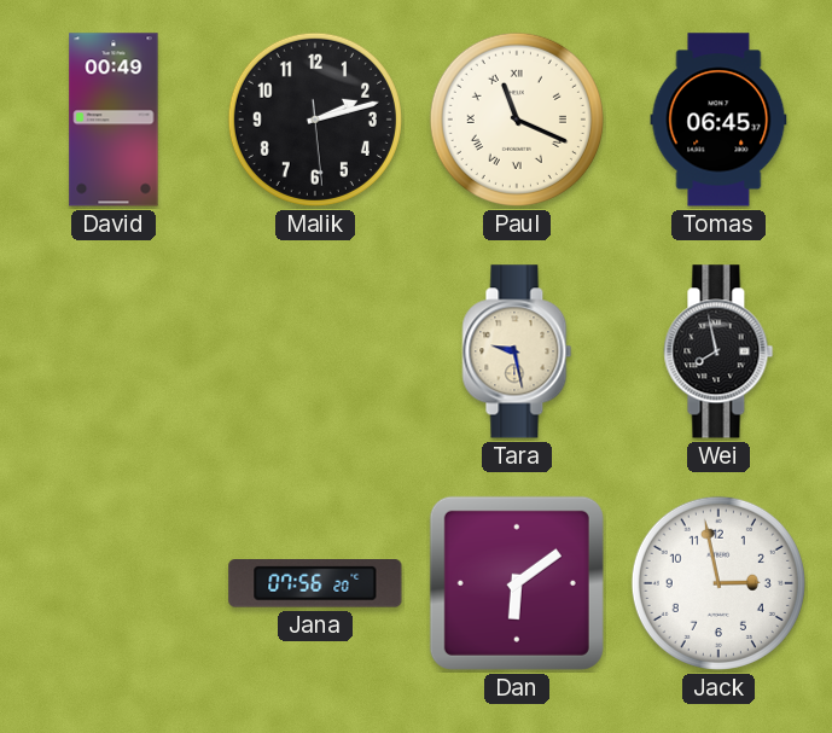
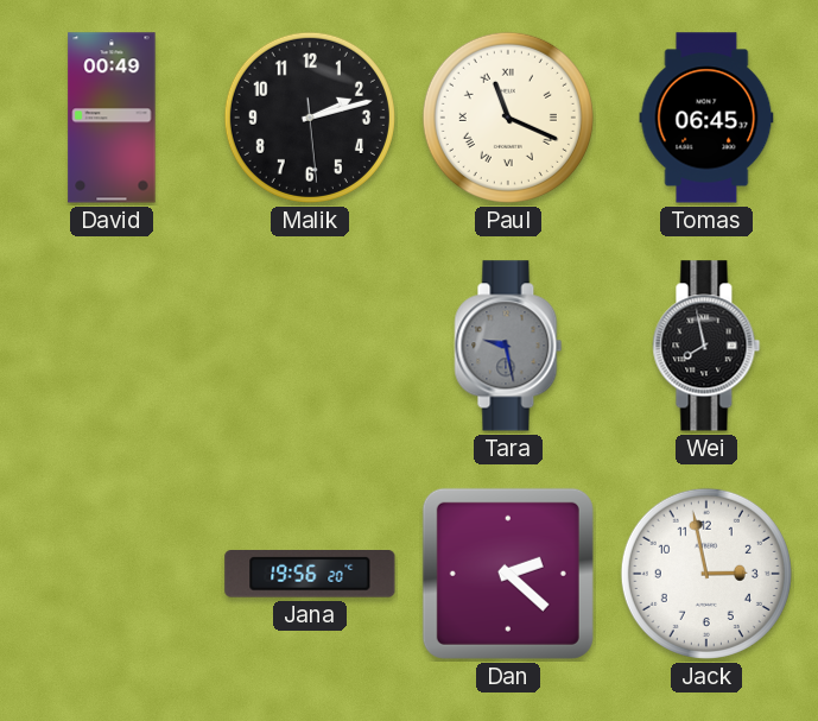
Tara dial: cream -> grey (508, 346)
Jana: 07:56 -> 19:56 (310, 575)
Dan: 6:09 -> 2:22 (508, 574)
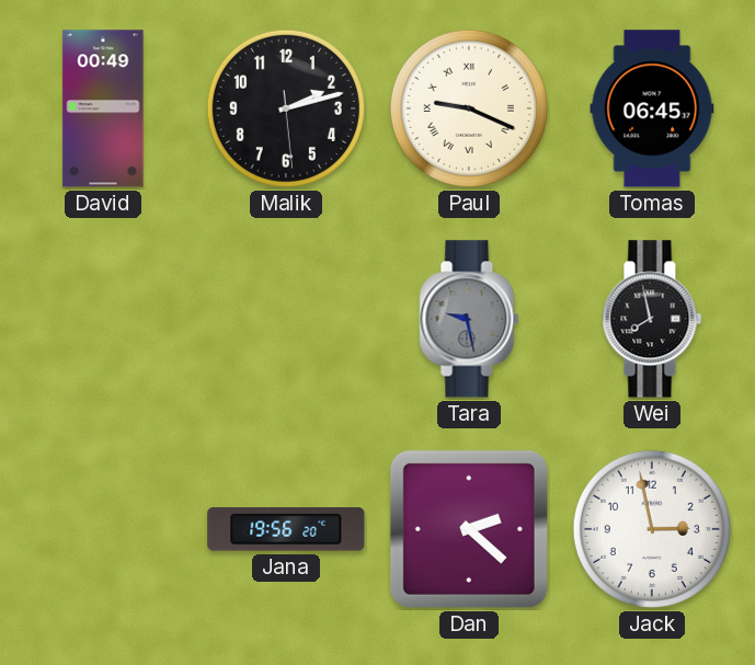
Paul: 11:19 -> 9:19 (469, 108)
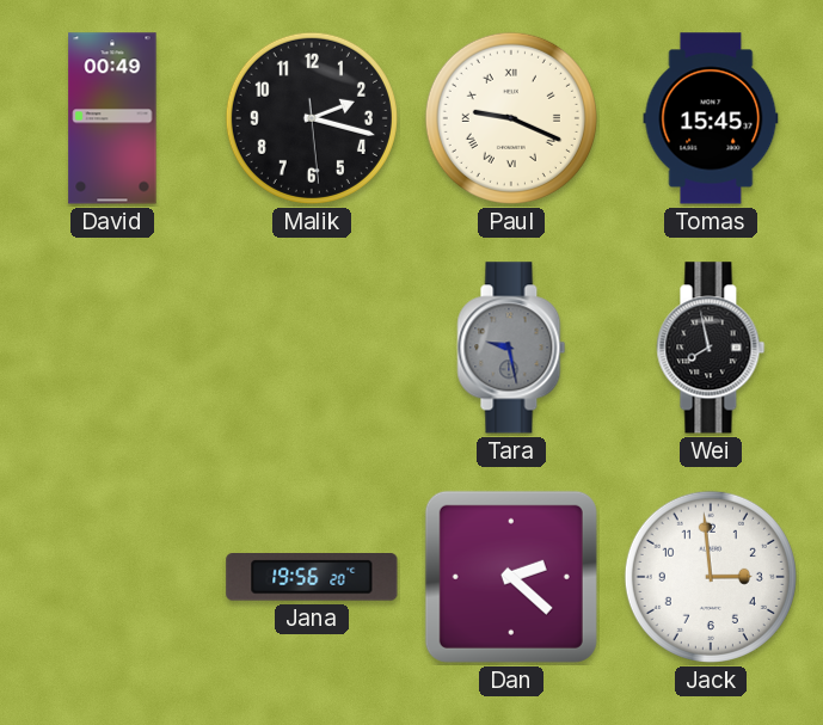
Malik: 2:12 -> 2:17 (312, 118)
Tomas: 06:45 -> 15:45 (711, 118)
Jack: 2:58 -> 2:59 (711, 577)
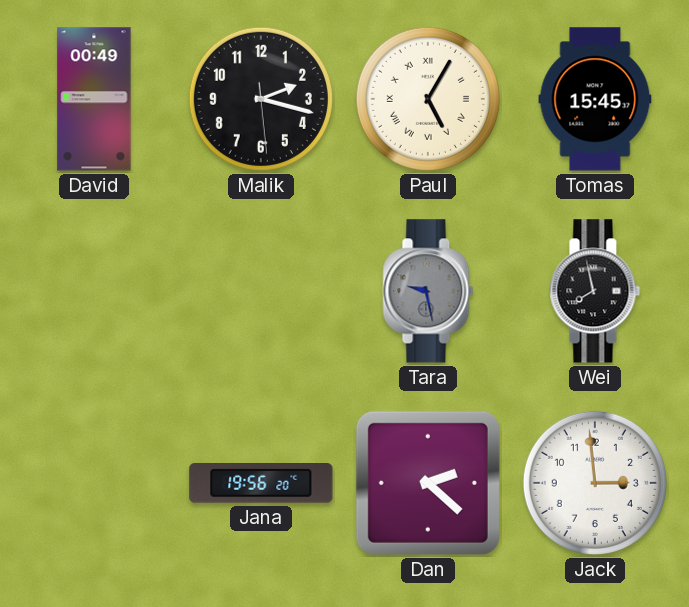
Paul: 9:19 -> 5:05 (428, 99)
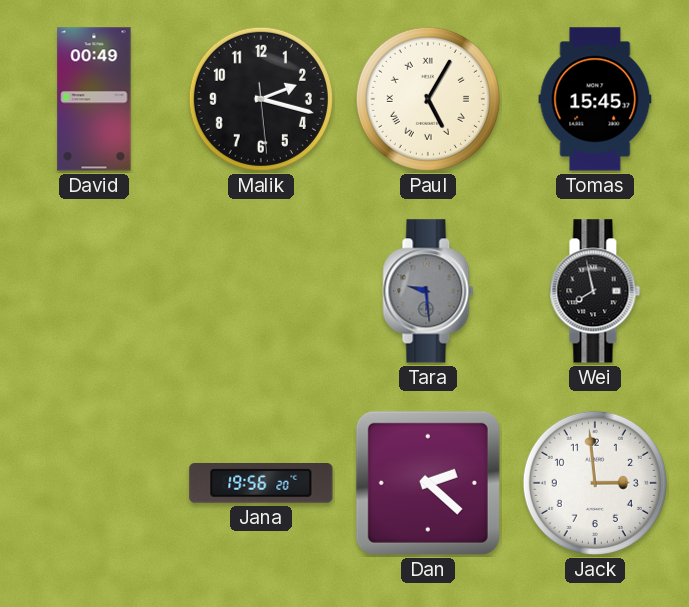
Tara: 9:28 -> 9:29 (428, 291)
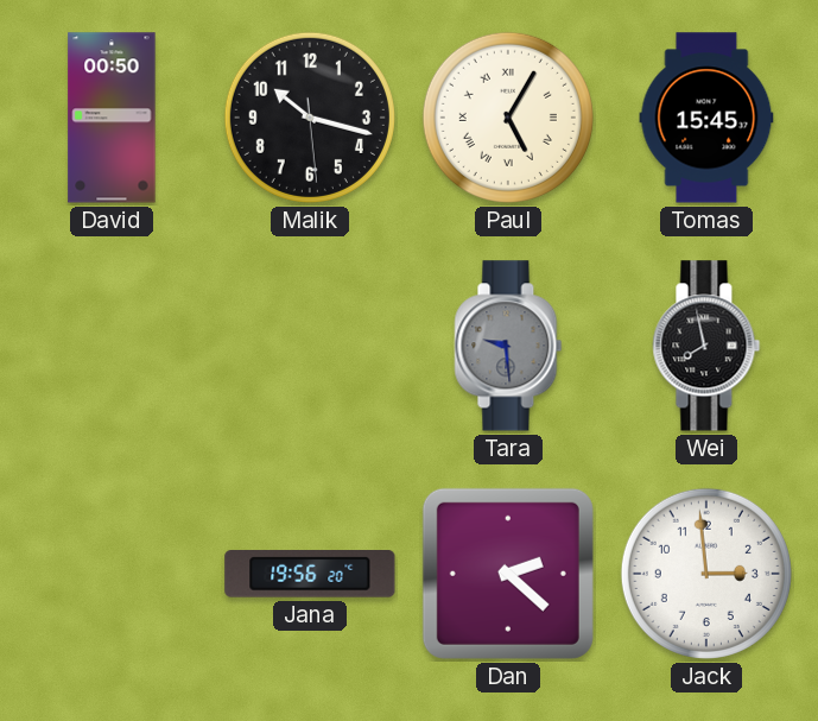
David: 00:49 -> 00:50 (112, 118)
Malik: 2:17 -> 10:17 (310, 118)
